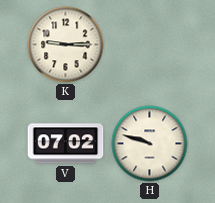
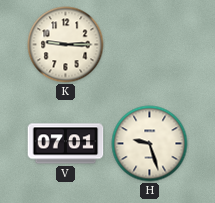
V: 07:02 -> 07:01 (66, 144)
H: 9:48 -> 9:27 (150, 144)
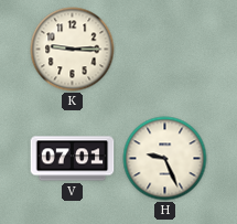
H: 9:27 -> 9:26 (165, 159)
